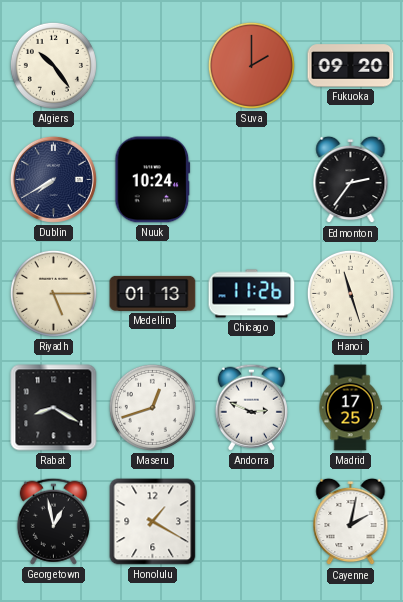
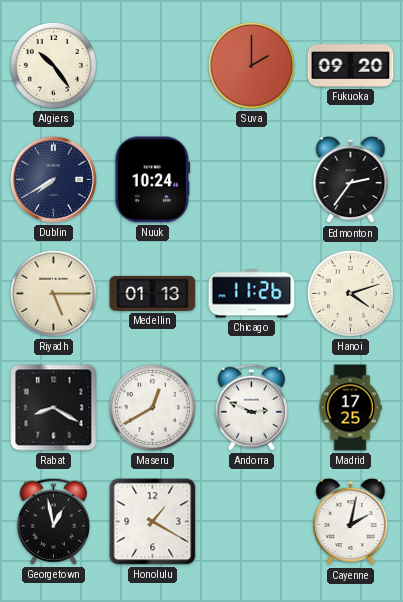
Hanoi: 11:27 -> 4:12 (350, 293)
Maseru: 12:42 -> 12:40 (152, 407)
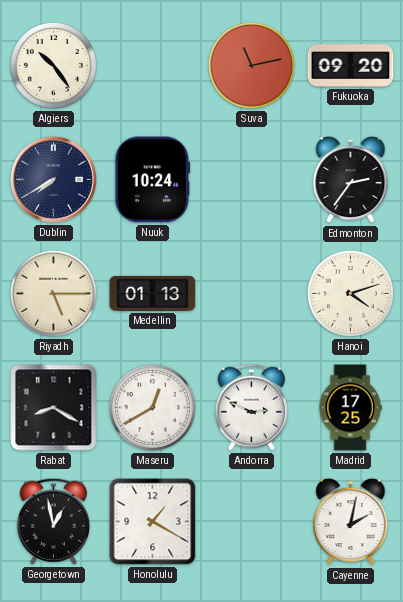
Suva: 2:00 -> 11:13 (251, 65)
Chicago: 11:26 -> none (252, 294)
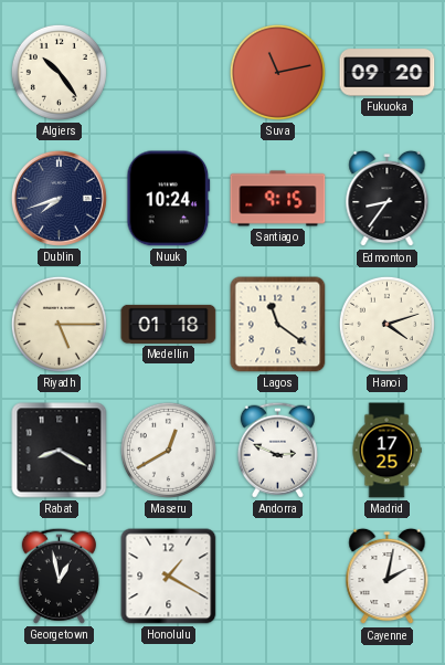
Dublin: 7:40 -> 7:42 (59, 198)
Santiago: none -> 9:15 (278, 199)
Edmonton: 2:36 -> 8:36 (388, 199)
Medellin: 01:13 -> 01:18 (169, 324)
Lagos: none -> 11:21 (278, 325)
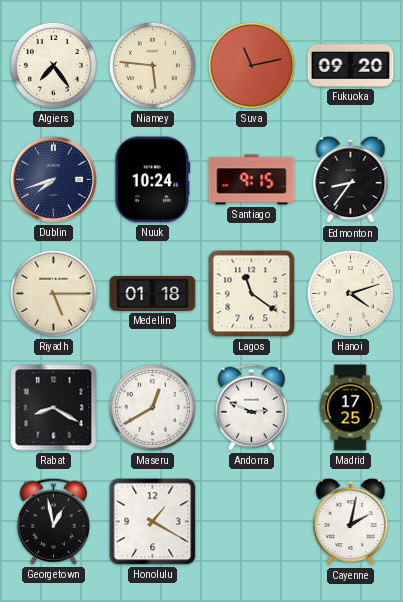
Algiers: 10:24 -> 7:24 (53, 65)
Niamey: none -> 5:46 (152, 65)
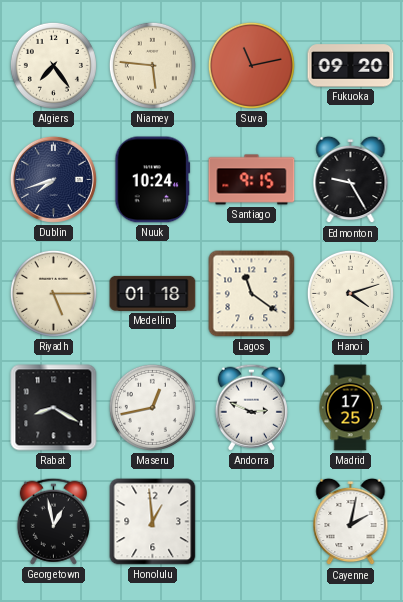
Edmonton: 8:36 -> 9:25 (351, 180)
Maseru: 12:40 -> 12:43 (152, 407)
Honolulu: 1:20 -> 12:59 (153, 522)
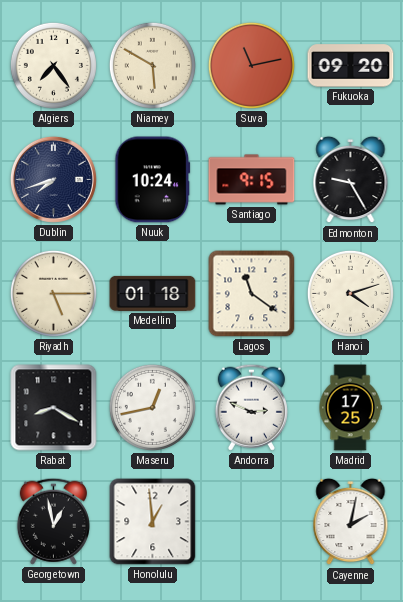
Niamey: 5:46 -> 5:50 (152, 65)
